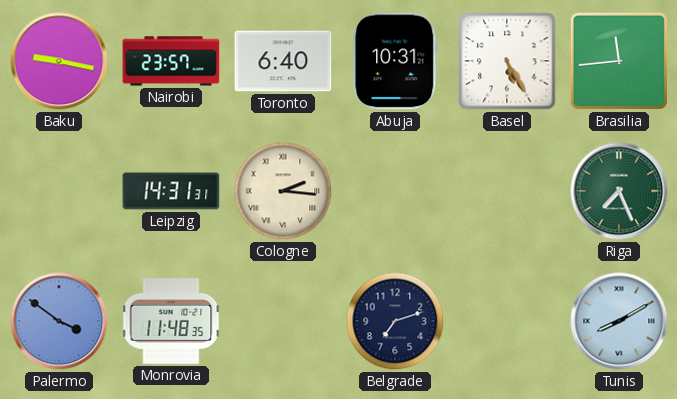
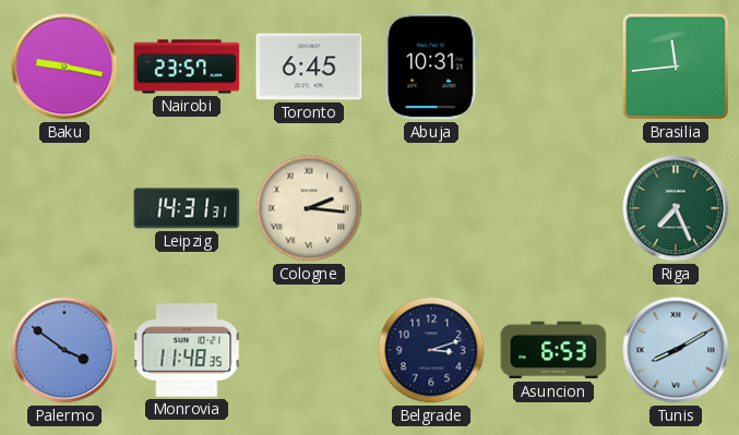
Toronto: 6:40 -> 6:45 (309, 67)
Basel: 5:25 -> none (507, 61)
Belgrade: 7:12 -> 3:12 (431, 350)
Asuncion: none -> 6:53 (553, 350)
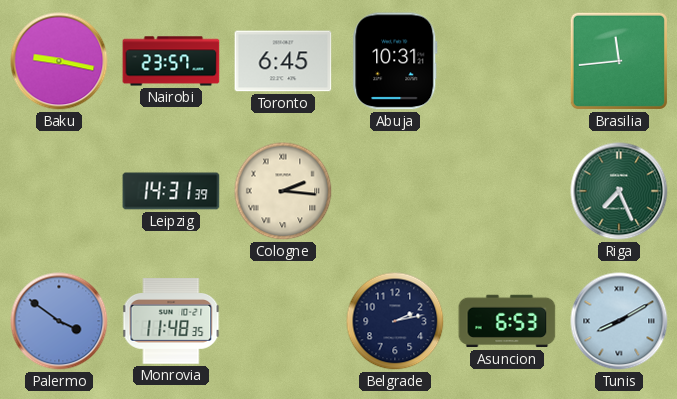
Leipzig: 14:31:31 -> 14:31:39 (171, 191)
Belgrade: 3:12 -> 2:13 (395, 321)
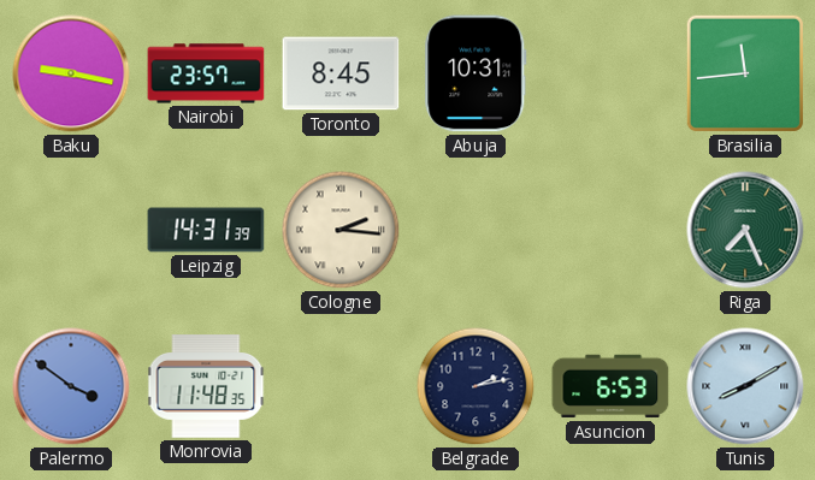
Toronto: 6:45 -> 8:45 (341, 73)
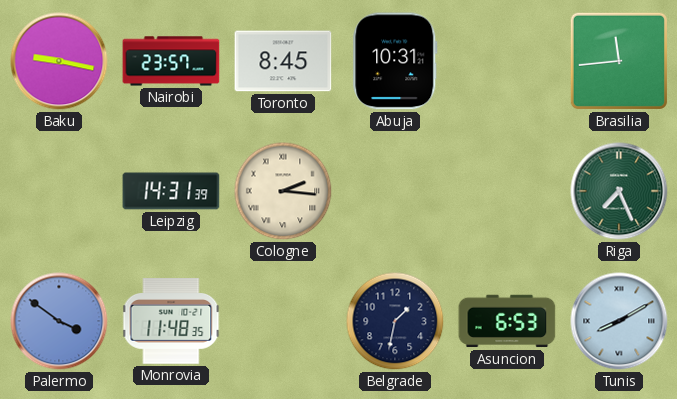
Belgrade: 2:13 -> 1:32 (395, 321)
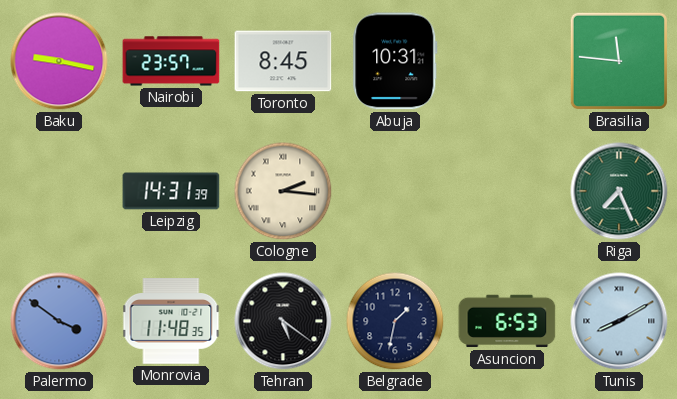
Brasilia: 11:44 -> 11:46 (619, 61)
Tehran: none -> 5:21 (283, 321)
